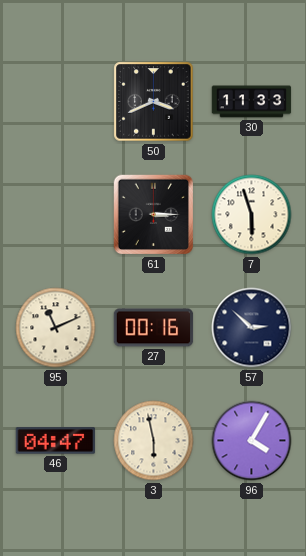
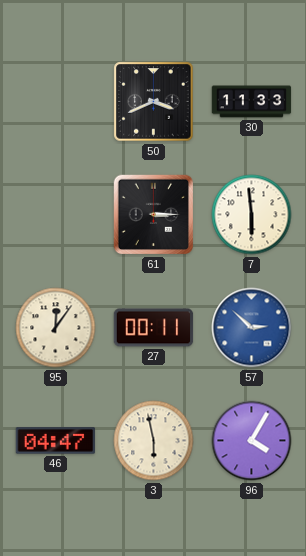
7: 5:57 -> 5:59 (252, 215)
95: 11:11 -> 12:06 (56, 328)
27: 00:16 -> 00:11 (154, 328)
57 dial: navy -> blue (252, 328)
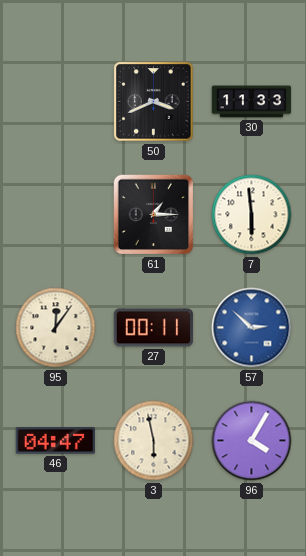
61: 3:15 -> 1:15 (154, 215)
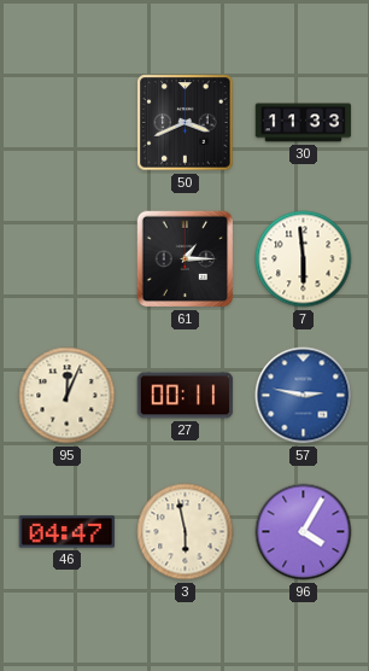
95: 12:06 -> 12:04 (68, 396)
57: 2:52 -> 2:47 (304, 396)
